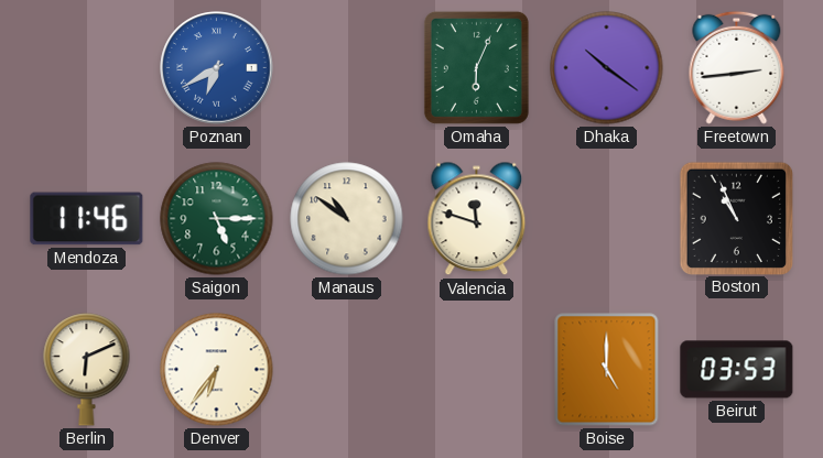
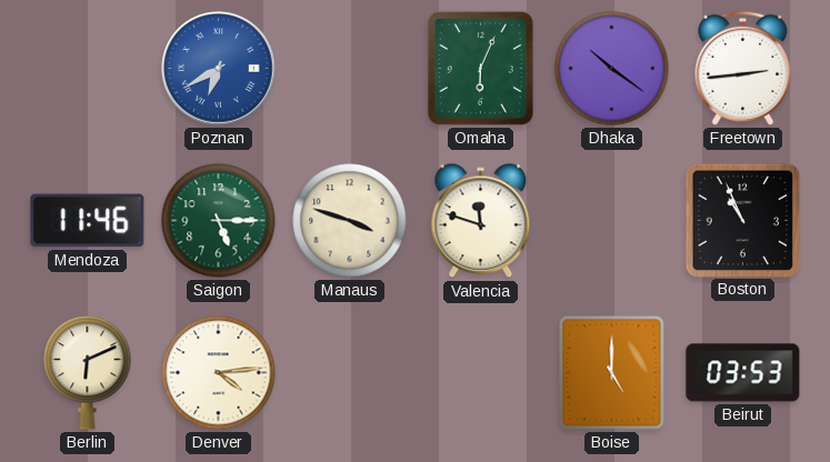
Manaus: 10:51 -> 3:48 (350, 221)
Denver: 6:36 -> 4:14 (219, 373)
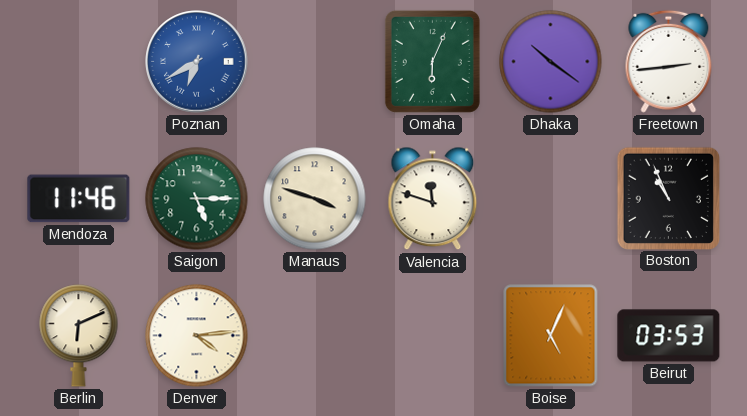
Boise: 5:00 -> 5:04 (551, 336)
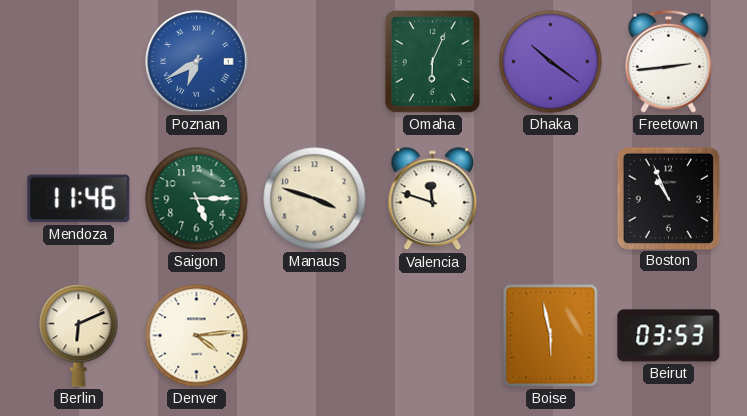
Boise: 5:04 -> 5:58 (551, 336)
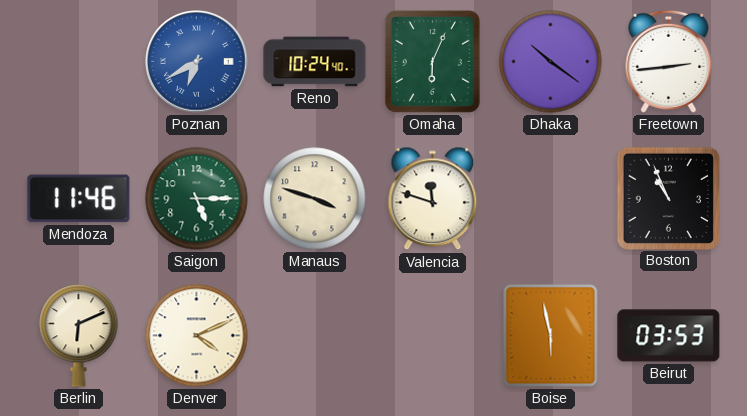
Reno: none -> 10:24 (315, 62)
Denver: 4:14 -> 4:11 (197, 336)
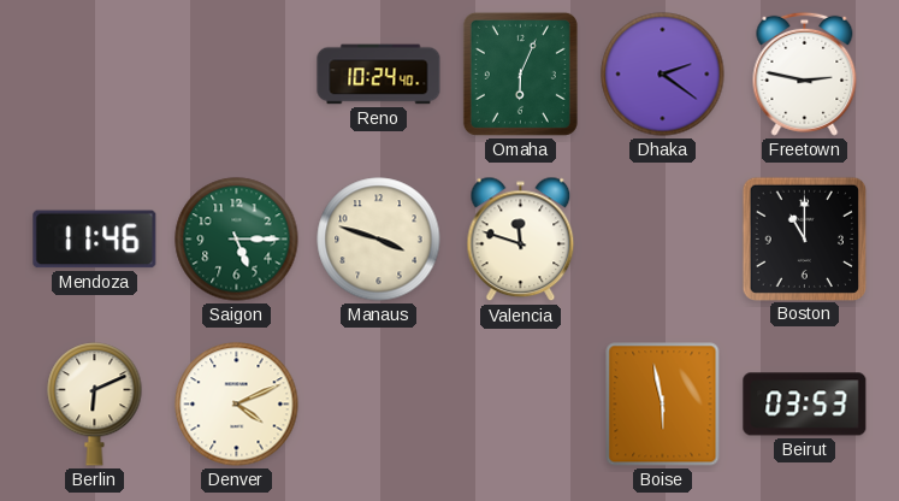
Poznan: 6:40 -> none (197, 62)
Dhaka: 10:21 -> 2:21 (663, 75)
Freetown: 2:44 -> 2:47 (805, 73)
Boston: 10:56 -> 11:00 (804, 238)
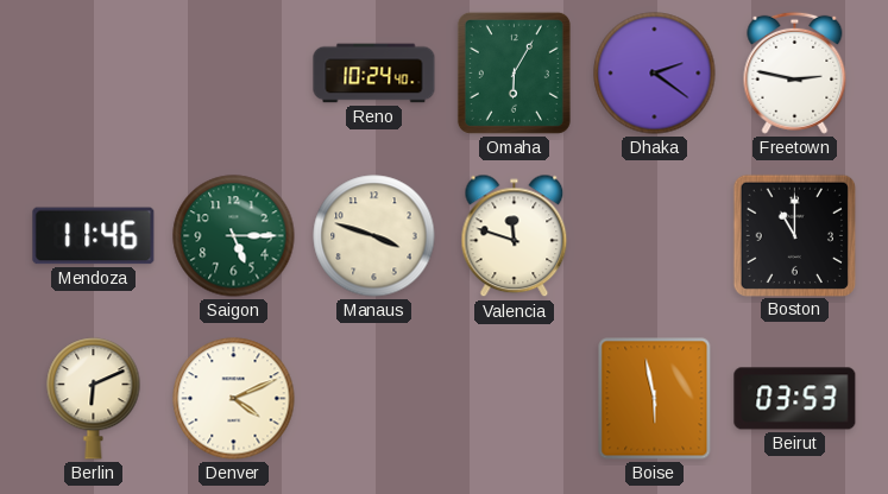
Omaha: 6:04 -> 6:05 (514, 72)
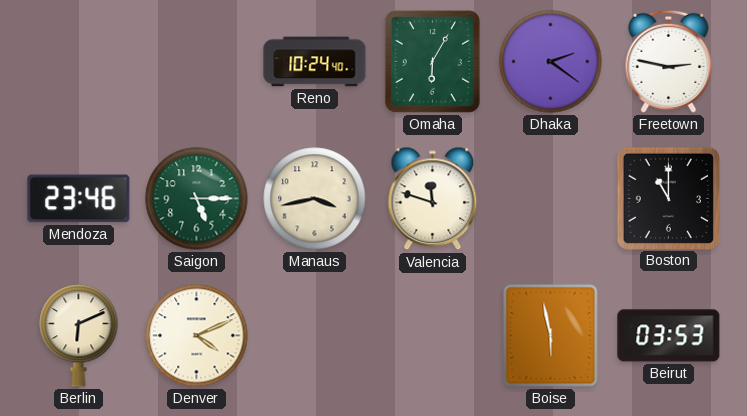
Mendoza: 11:46 -> 23:46 (79, 199)
Manaus: 3:48 -> 3:43 (315, 199)
